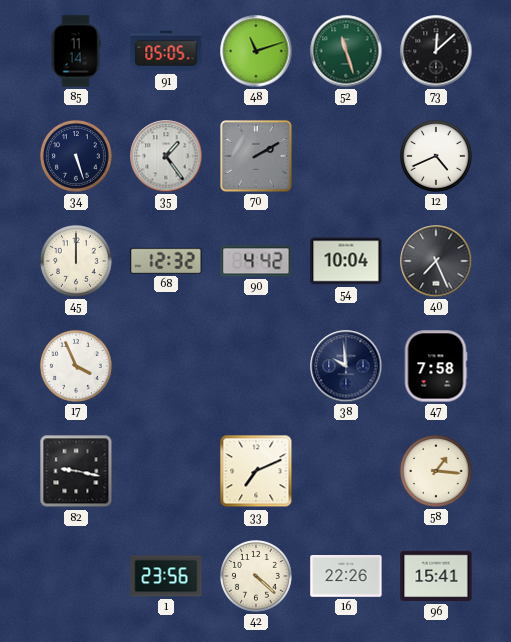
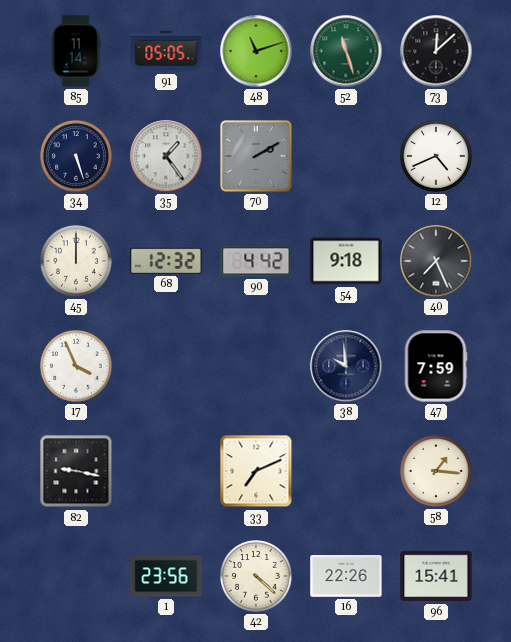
54: 10:04 -> 9:18 (346, 261)
47: 7:58 -> 7:59 (436, 366)
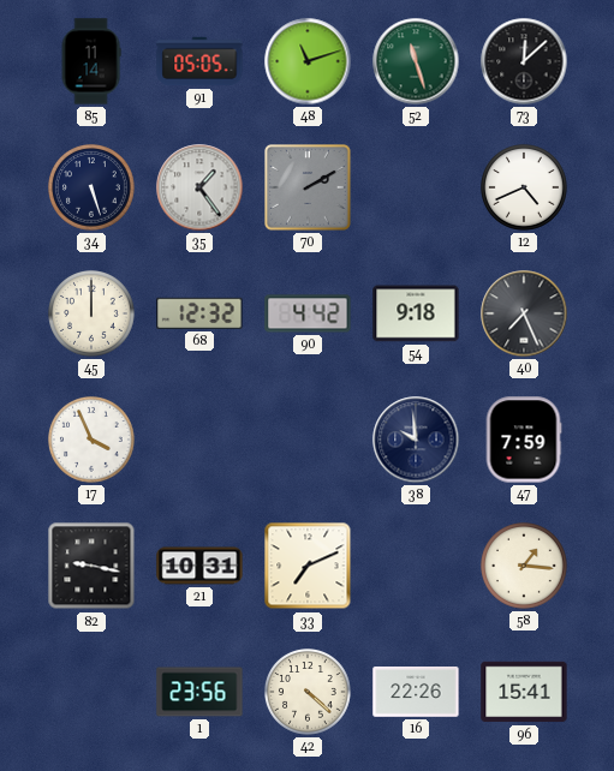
21: none -> 10:31 (199, 566)
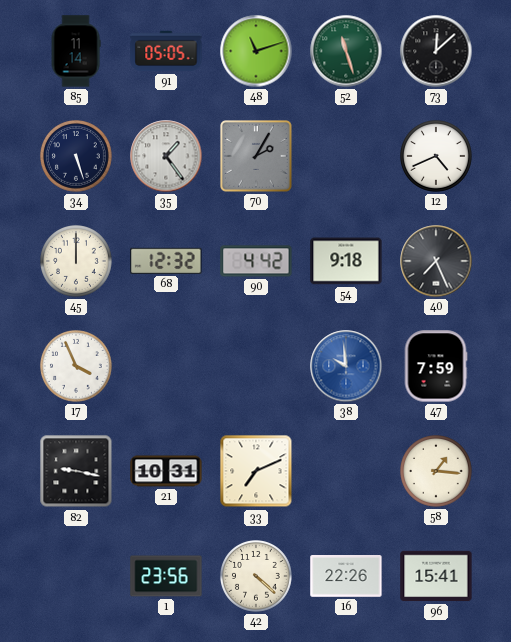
70: 2:10 -> 2:05 (257, 157)
38 dial: navy -> blue (346, 366)
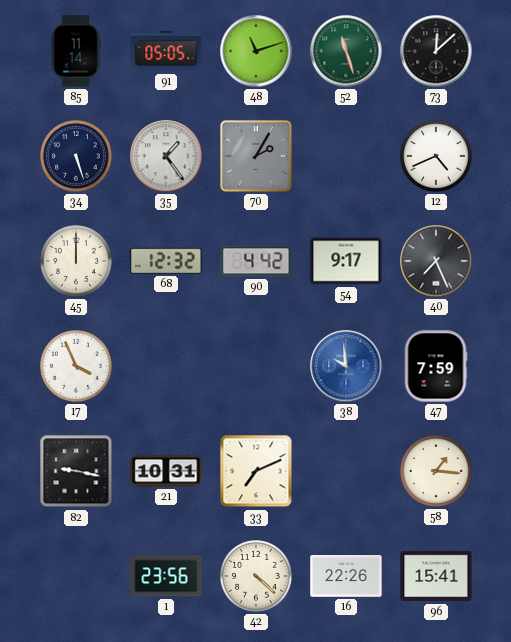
54: 9:18 -> 9:17 (346, 261)
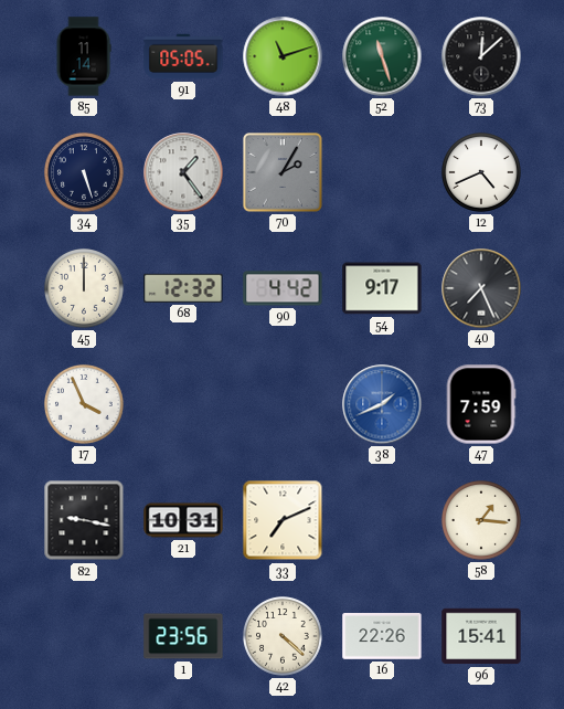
38: 9:59 -> 1:41 (382, 404)
